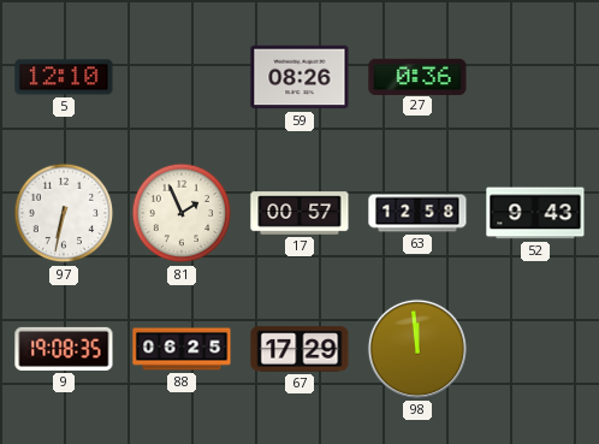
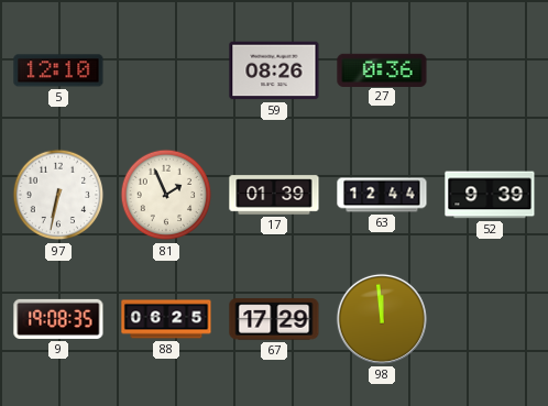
17: 00:57 -> 01:39 (274, 195)
63: 12:58 -> 12:44 (382, 195)
52: 9:43 -> 9:39 (490, 195)
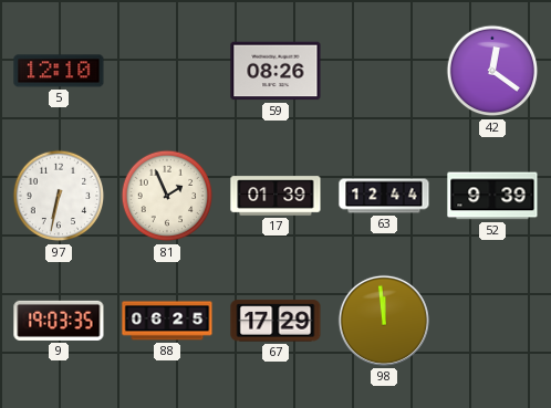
27: 0:36 -> none (382, 69)
42: none -> 12:21 (492, 71)
9: 19:08 -> 19:03 (59, 321)
